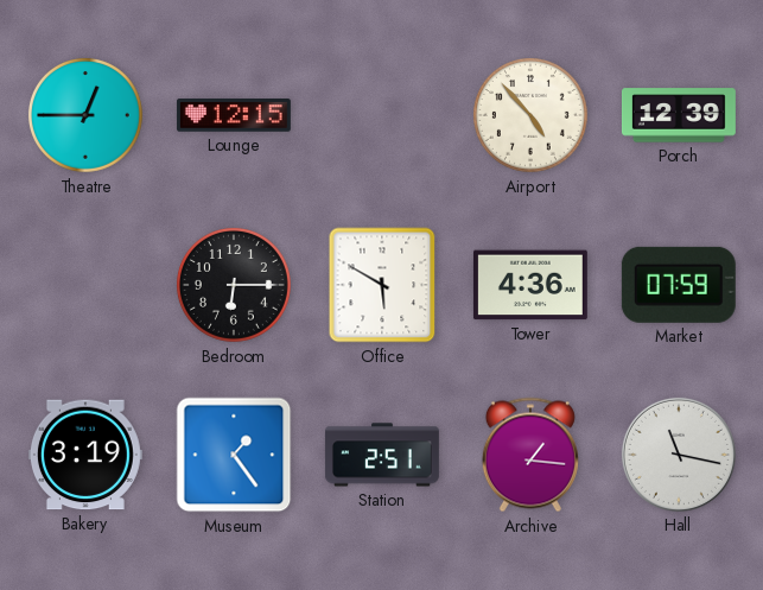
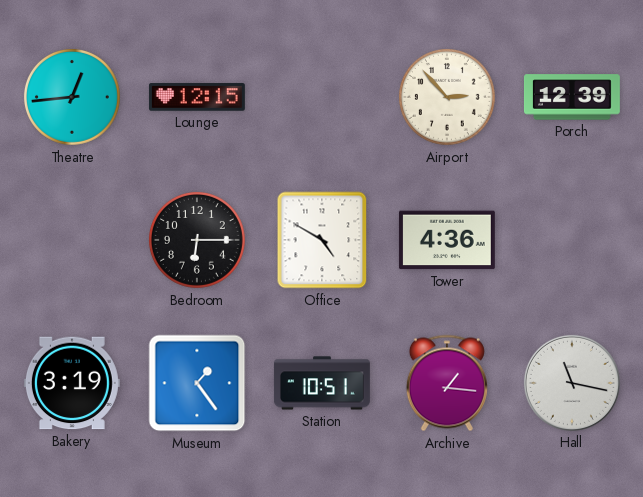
Theatre: 12:45 -> 12:44 (72, 97)
Airport: 4:53 -> 2:53 (447, 97)
Office: 5:50 -> 4:50 (322, 240)
Market: 07:59 -> none (679, 285)
Station: 2:51 -> 10:51 (322, 383)
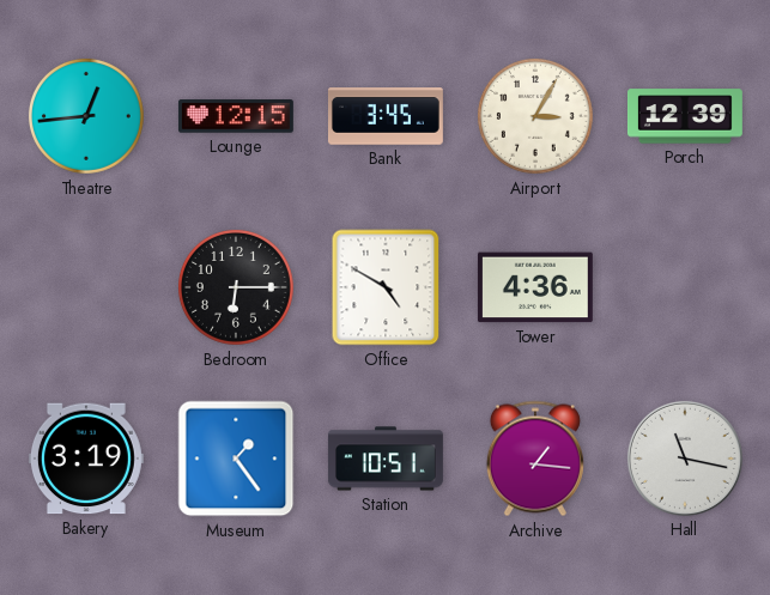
Bank: none -> 3:45 (386, 116)
Airport: 2:53 -> 3:05 (535, 116)
